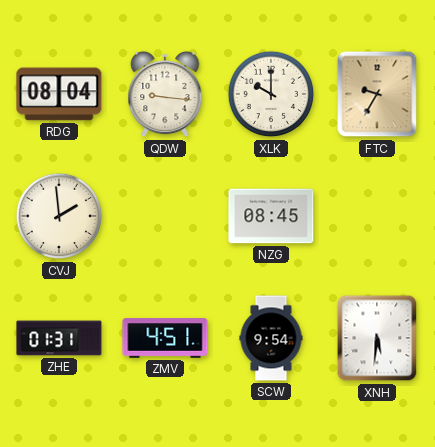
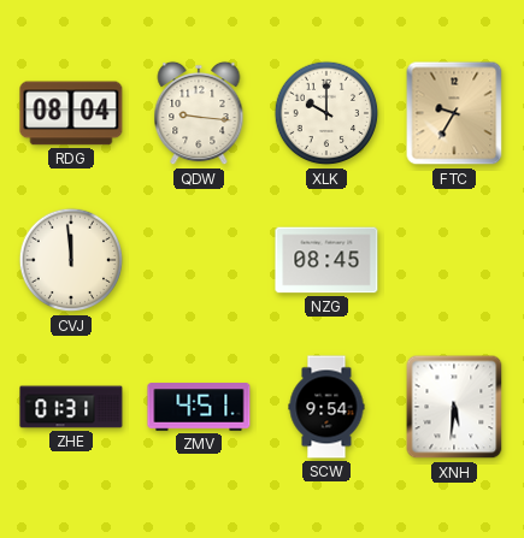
CVJ: 1:59 -> 11:59 (71, 260)
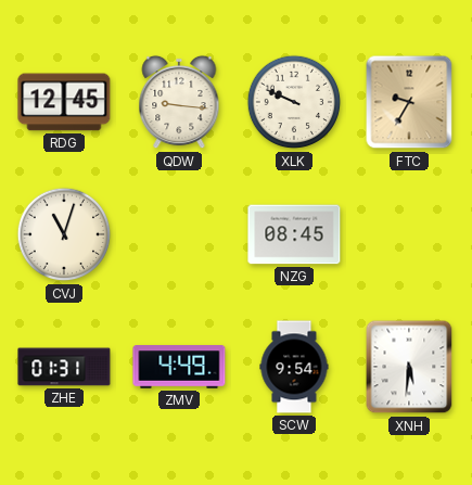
RDG: 08:04 -> 12:45 (64, 102)
XLK: 10:00 -> 9:49 (294, 102)
CVJ: 11:59 -> 11:03 (64, 234)
ZMV: 4:51 -> 4:49 (179, 367)
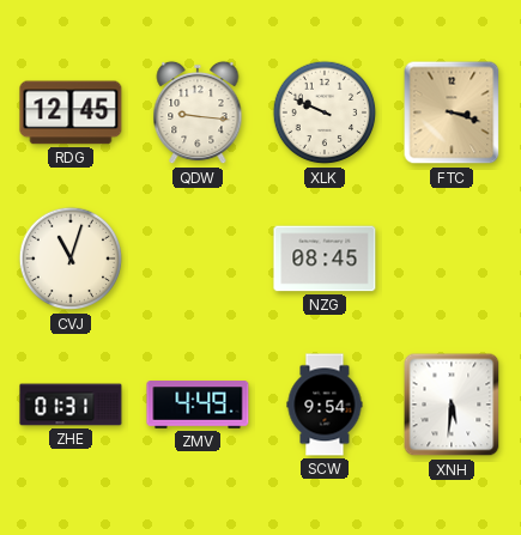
FTC: 9:35 -> 3:18 (452, 113)
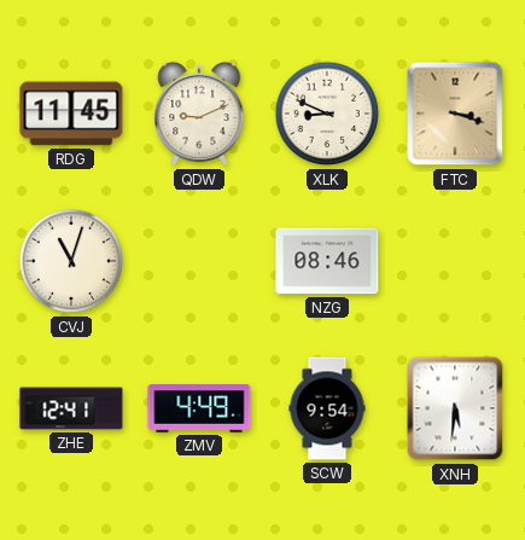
RDG: 12:45 -> 11:45 (71, 114)
QDW: 9:16 -> 9:11 (199, 114)
XLK: 9:49 -> 8:49 (327, 114)
NZG: 08:45 -> 08:46 (327, 261)
ZHE: 01:31 -> 12:41 (71, 408)
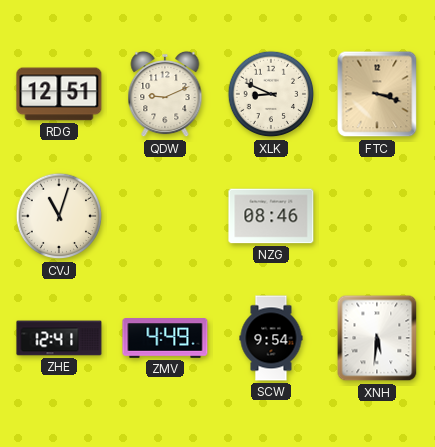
RDG: 11:45 -> 12:51 (59, 94)
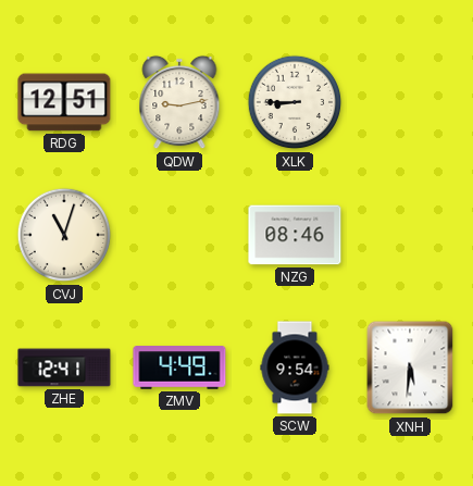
QDW: 9:11 -> 9:13 (179, 102)
XLK: 8:49 -> 8:45 (295, 102)
FTC: 3:18 -> none (377, 94)
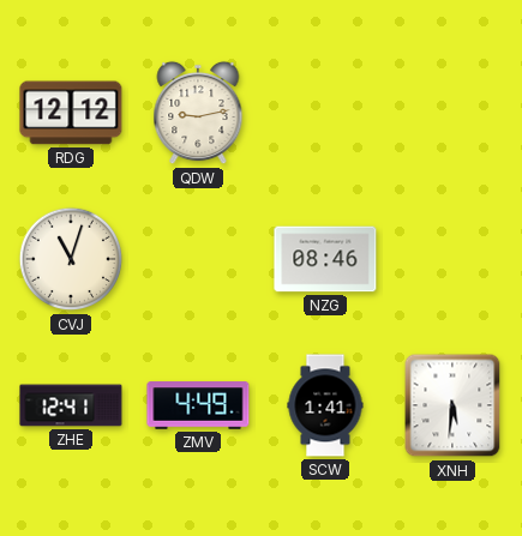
RDG: 12:51 -> 12:12 (71, 113)
XLK: 8:45 -> none (295, 102)
SCW: 9:54 -> 1:41 (325, 405)
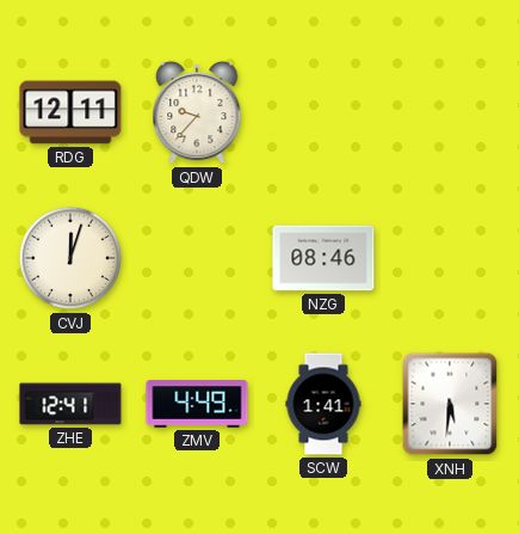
RDG: 12:12 -> 12:11 (70, 112)
QDW: 9:13 -> 9:37 (197, 112)
CVJ: 11:03 -> 12:03 (70, 258)
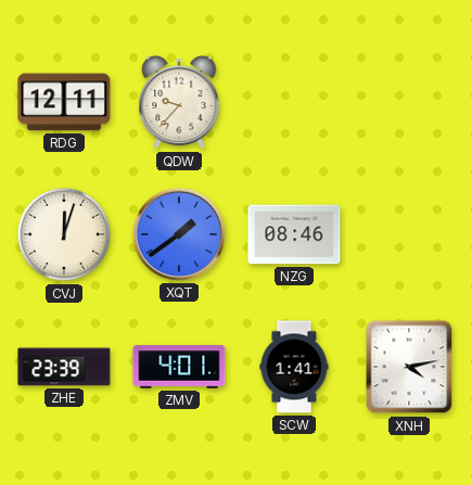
XQT: none -> 1:39 (179, 234)
ZHE: 12:41 -> 23:39 (64, 367)
ZMV: 4:49 -> 4:01 (179, 367)
XNH: 5:31 -> 4:13 (409, 367)
